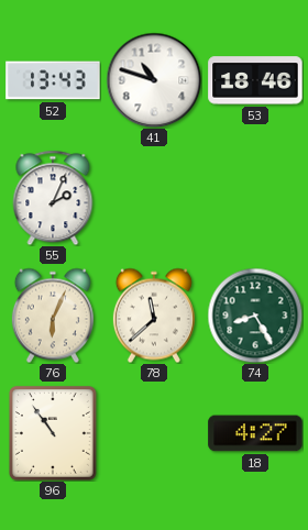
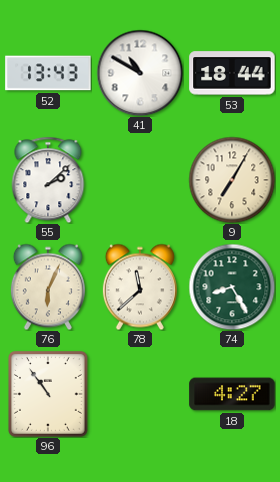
41: 10:48 -> 10:50 (140, 73)
53: 18:46 -> 18:44 (232, 73)
55: 2:04 -> 2:08 (48, 180)
9: none -> 7:05 (232, 180)
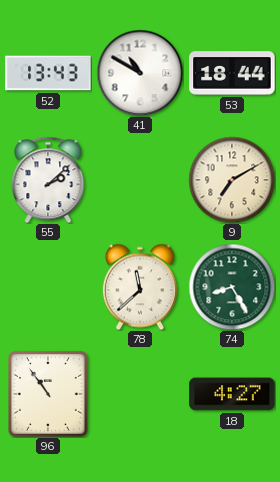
9: 7:05 -> 7:10 (232, 180)
76: 6:04 -> none (48, 287)
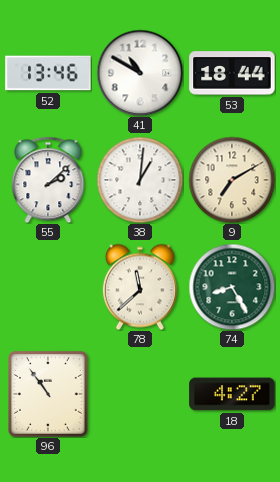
52: 13:43 -> 13:46 (48, 73)
38: none -> 1:01 (140, 180)
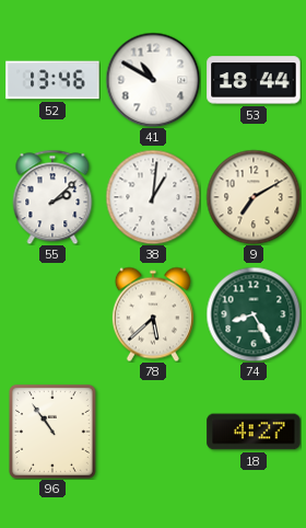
78: 11:38 -> 5:38 (153, 314)
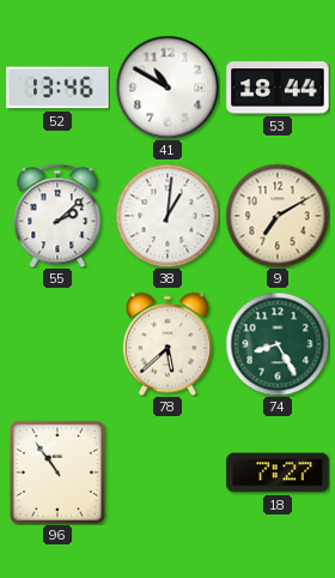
18: 4:27 -> 7:27 (278, 472)
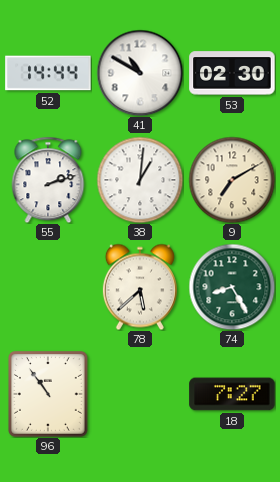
52: 13:46 -> 14:44 (48, 73)
53: 18:44 -> 02:30 (232, 73)
55: 2:08 -> 2:12 (48, 180)
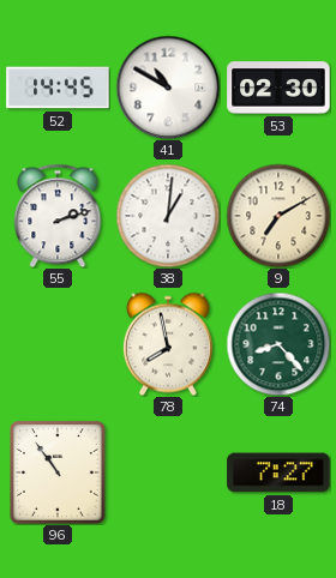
52: 14:44 -> 14:45 (58, 88)
78: 5:38 -> 7:58 (168, 344)
74: 8:25 -> 8:23 (278, 344)
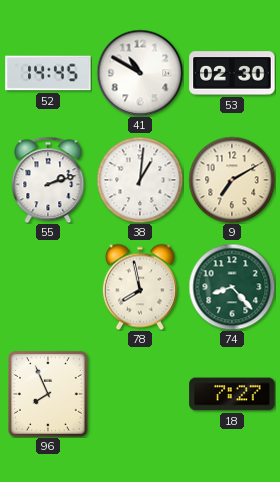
96: 10:54 -> 7:56 (48, 394)
